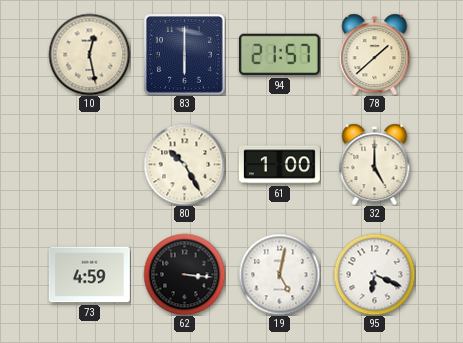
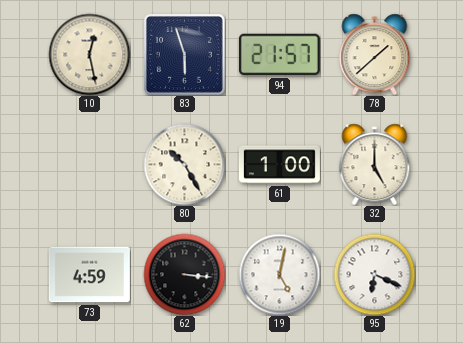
83: 6:00 -> 5:57 (185, 55)
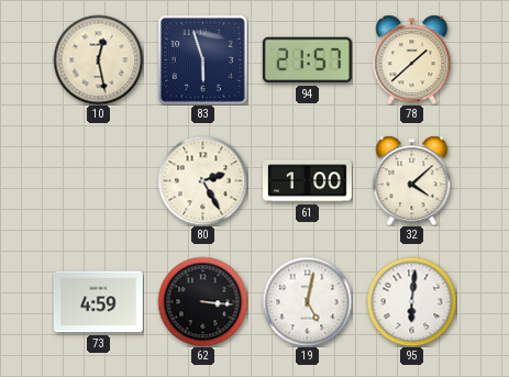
80: 10:25 -> 2:25 (202, 180)
32: 5:00 -> 4:08 (412, 180)
95: 6:19 -> 6:01 (411, 301)
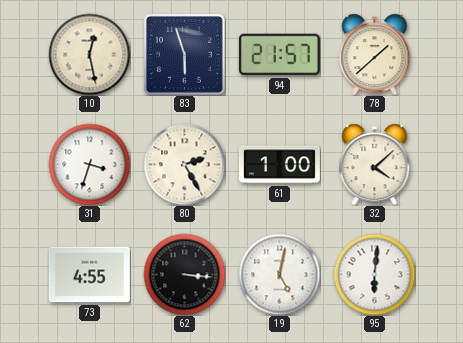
31: none -> 3:33 (89, 164)
73: 4:59 -> 4:55 (89, 275)
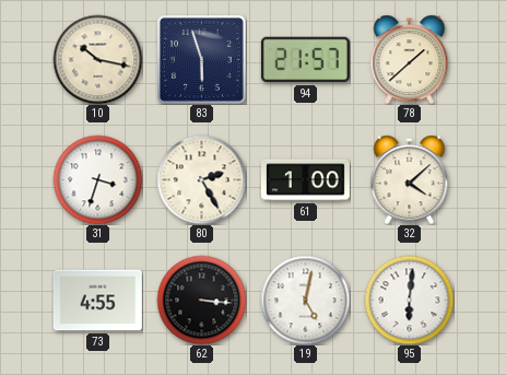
10: 12:28 -> 10:17 (97, 59)
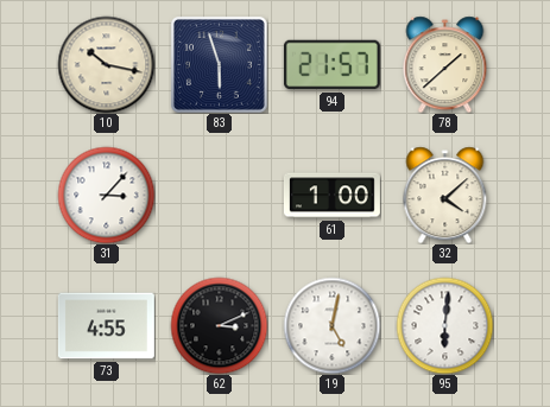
31: 3:33 -> 3:07 (106, 195)
80: 2:25 -> none (201, 179)
62: 3:16 -> 3:11 (219, 325)
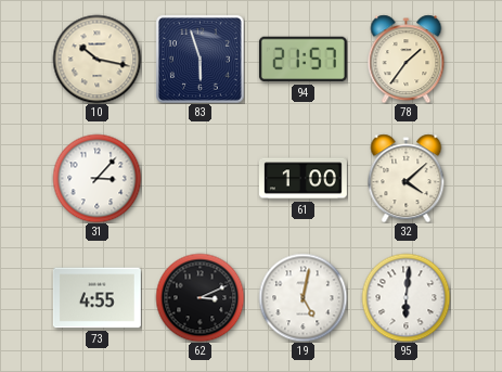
78: 1:38 -> 1:36 (407, 59)
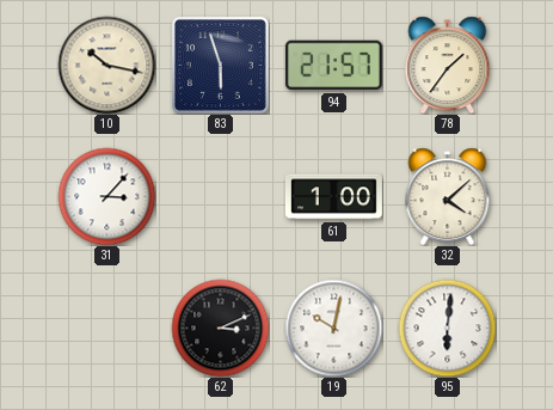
73: 4:55 -> none (96, 298)
19: 5:02 -> 10:02 (333, 328)
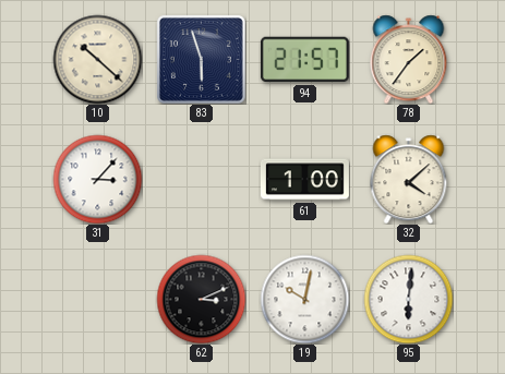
10: 10:17 -> 10:22 (97, 59)
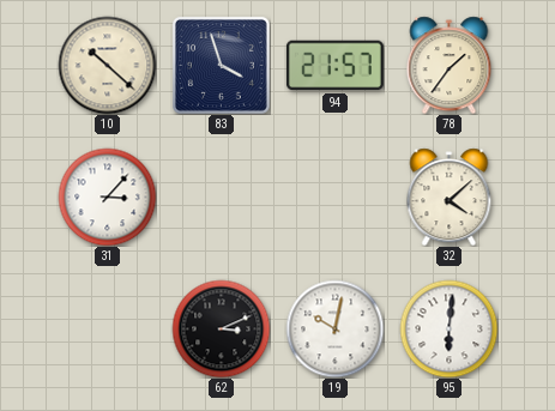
83: 5:57 -> 3:57 (222, 66)
61: 1:00 -> none (304, 180)
